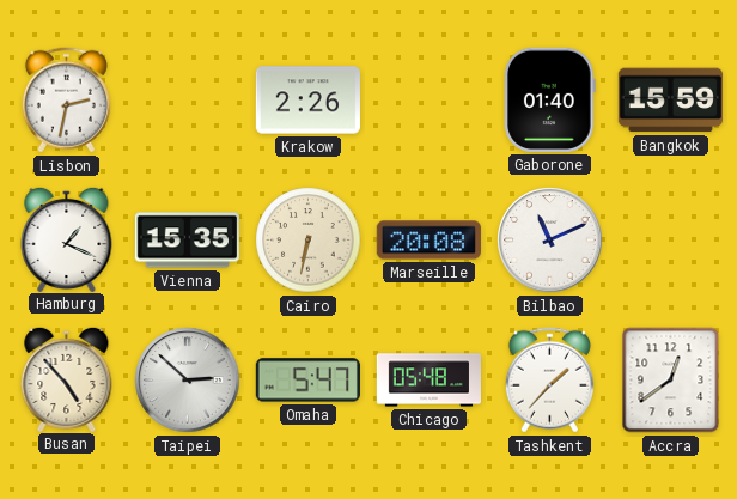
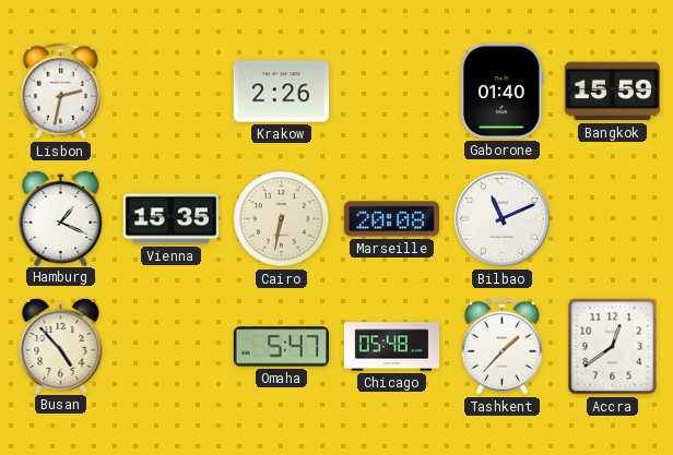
Taipei: 2:52 -> none (188, 381)
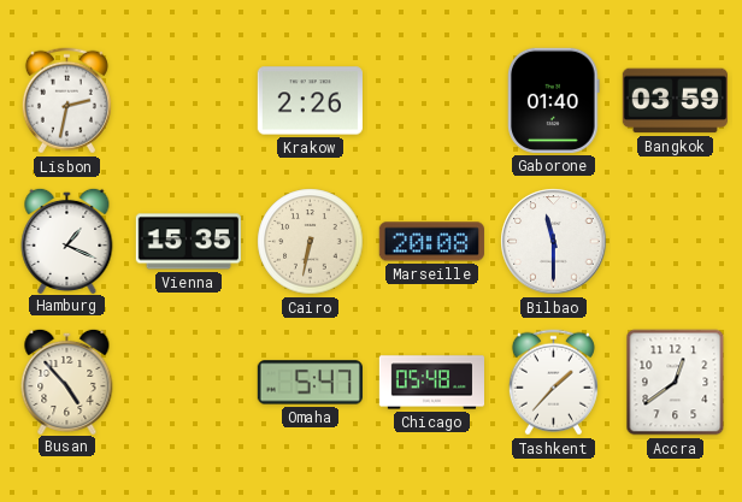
Bangkok: 15:59 -> 03:59 (675, 101)
Bilbao: 11:11 -> 11:30 (554, 242)
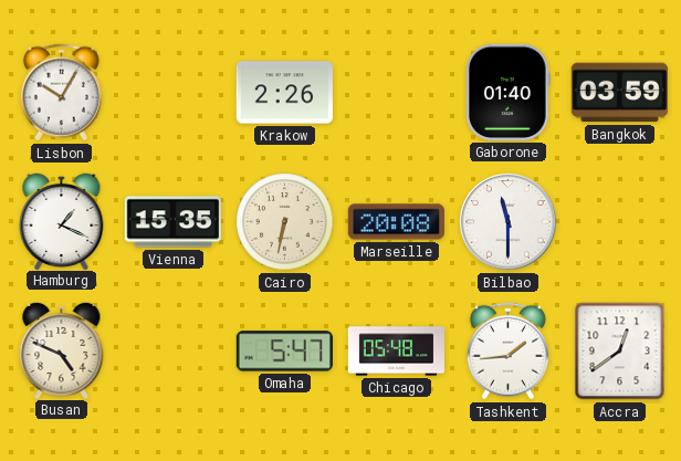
Lisbon: 2:32 -> 10:05 (61, 93)
Busan: 4:53 -> 4:49 (62, 349)
Tashkent: 1:37 -> 1:44 (507, 352)
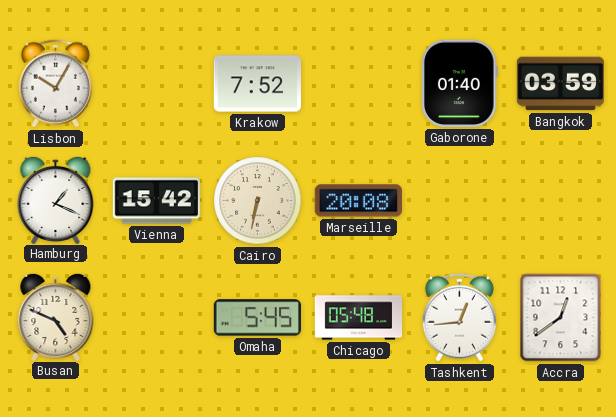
Krakow: 2:26 -> 7:52 (257, 84)
Vienna: 15:35 -> 15:42 (156, 201)
Bilbao: 11:30 -> none (509, 222)
Omaha: 5:47 -> 5:45 (257, 318)
Tashkent: 1:44 -> 12:44 (459, 318)
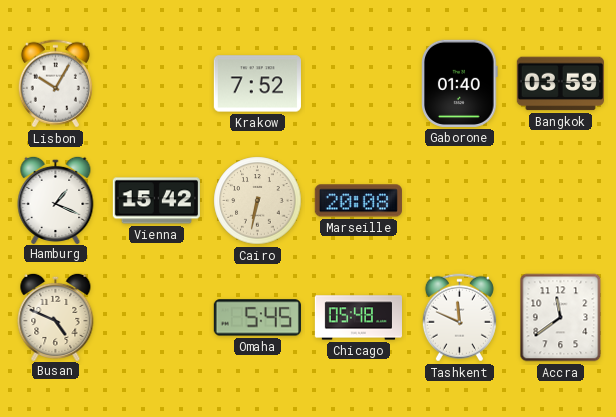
Tashkent: 12:44 -> 11:49 (459, 318)
Accra: 12:39 -> 11:39 (561, 318)
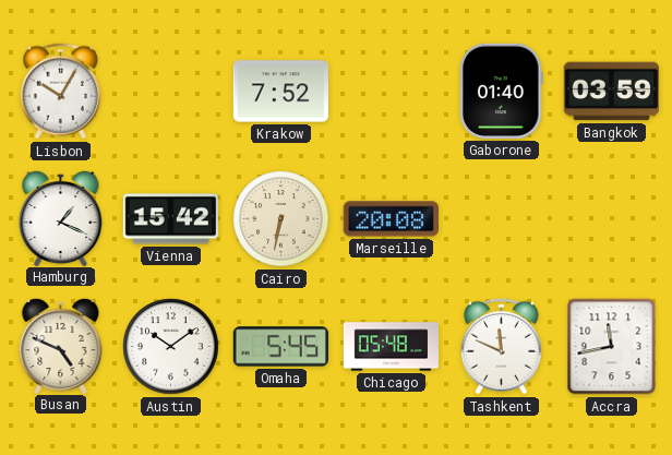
Austin: none -> 10:09 (171, 347)
Accra: 11:39 -> 11:43 (612, 347)
